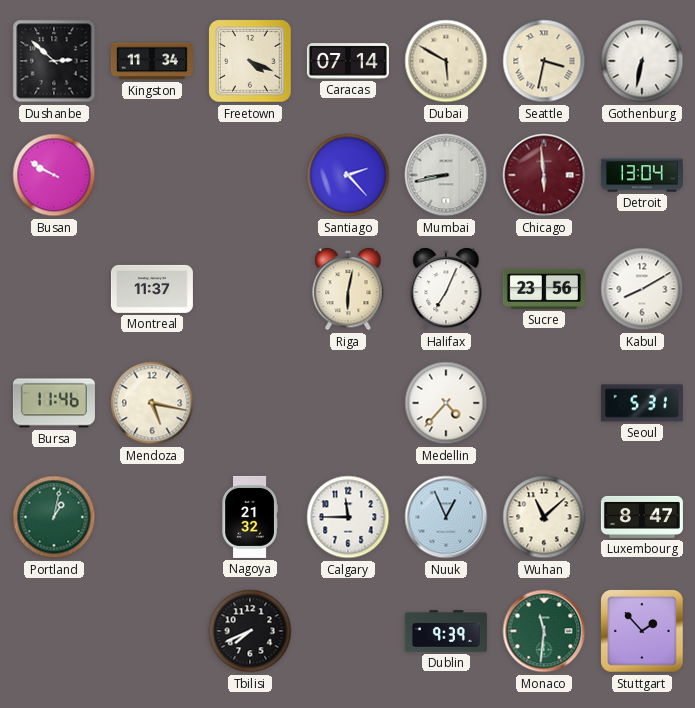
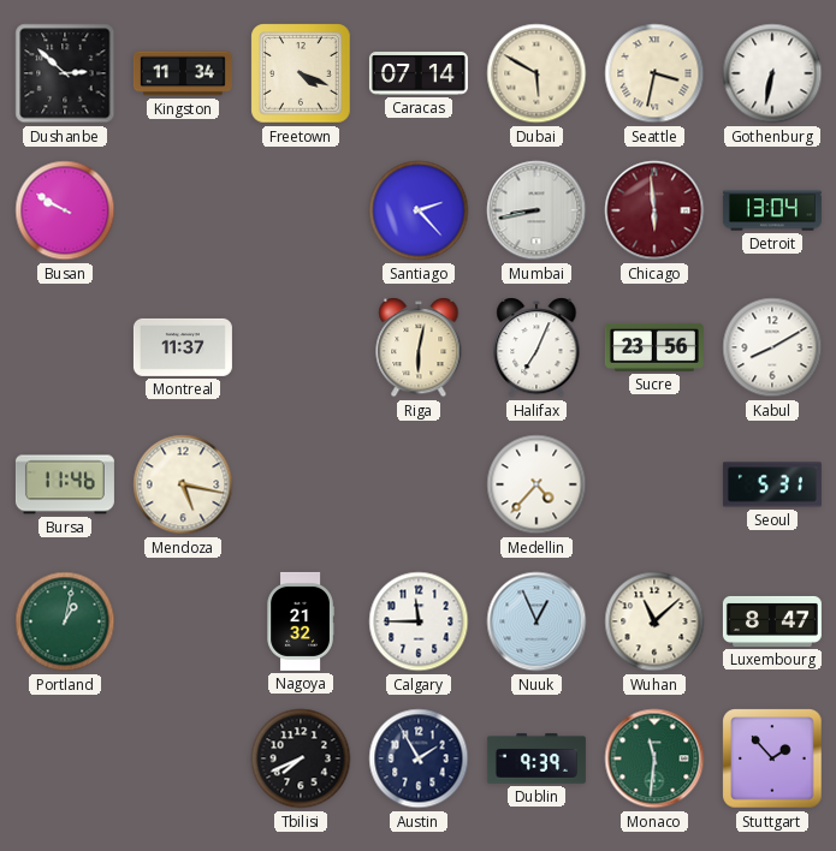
Austin: none -> 1:55 (419, 758)
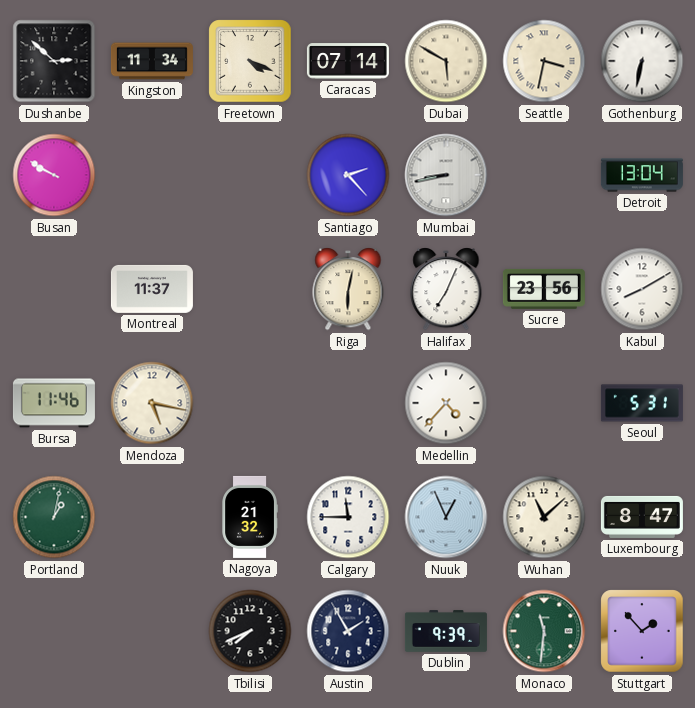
Chicago: 5:59 -> none (654, 210)
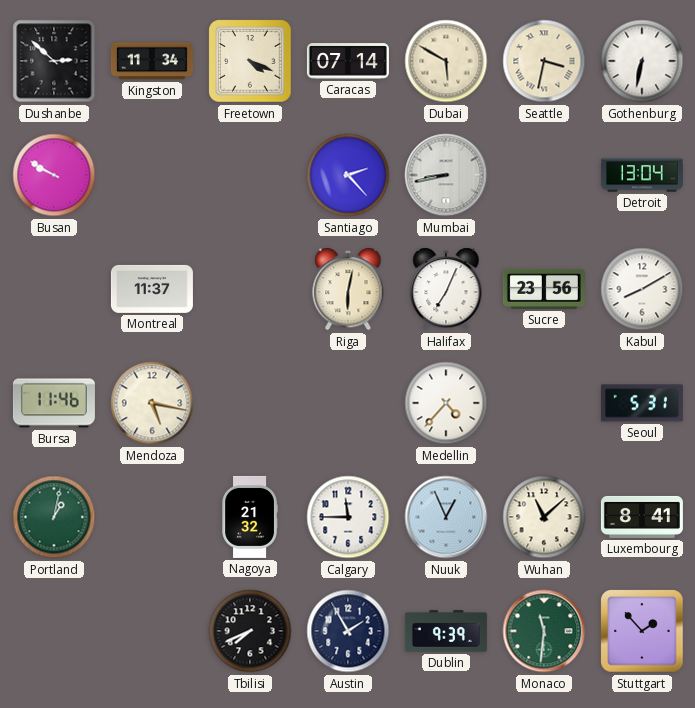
Luxembourg: 8:47 -> 8:41 (642, 517)
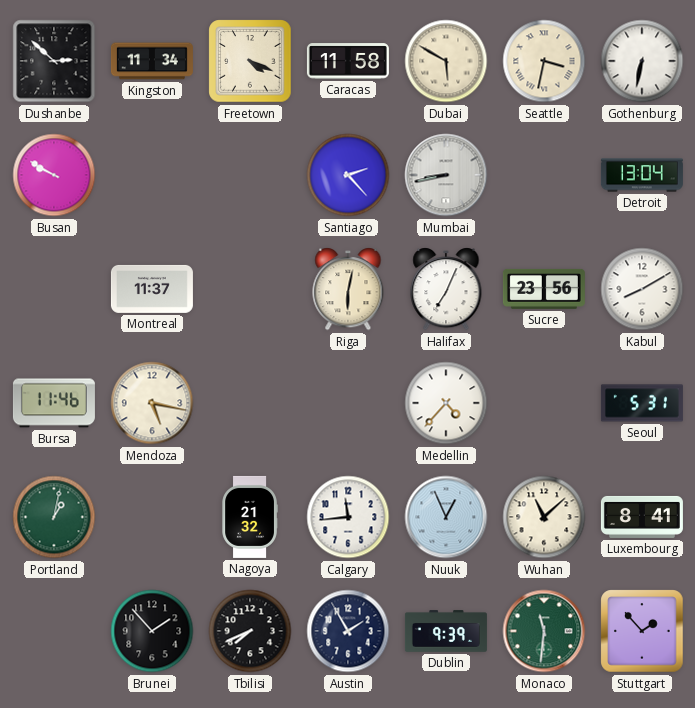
Caracas: 07:14 -> 11:58 (348, 61)
Calgary: 11:45 -> 11:44 (348, 517)
Brunei: none -> 1:53 (152, 631)
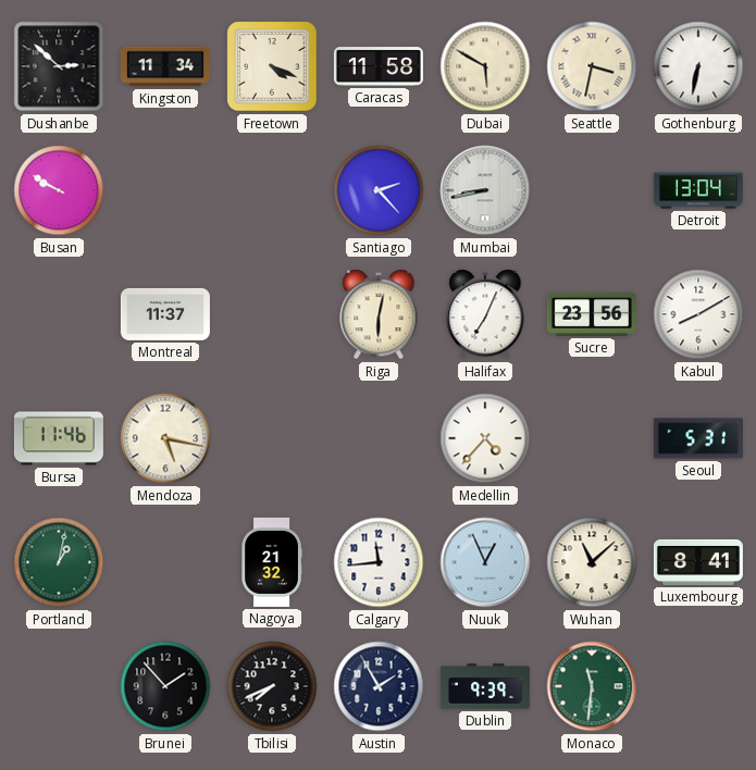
Stuttgart: 1:53 -> none (642, 631)
